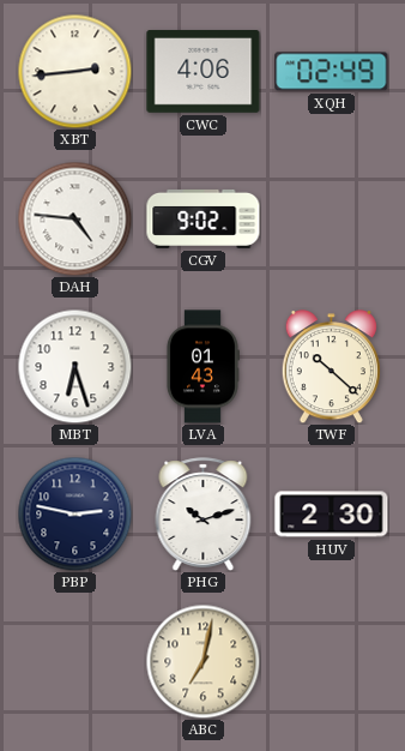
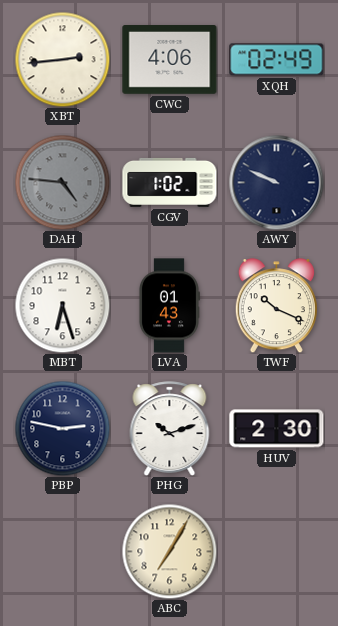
DAH dial: white -> grey (62, 182)
CGV: 9:02 -> 1:02 (170, 182)
AWY: none -> 9:49 (276, 182)
TWF: 10:22 -> 10:19 (276, 306)
ABC: 7:02 -> 7:05 (169, 551)
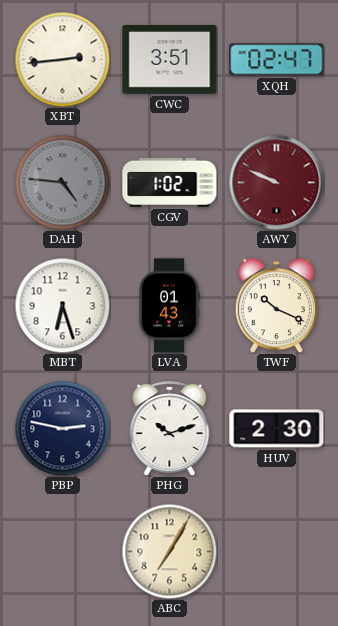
CWC: 4:06 -> 3:51 (170, 60)
XQH: 02:49 -> 02:47 (277, 60)
AWY dial: navy -> burgundy (276, 182)
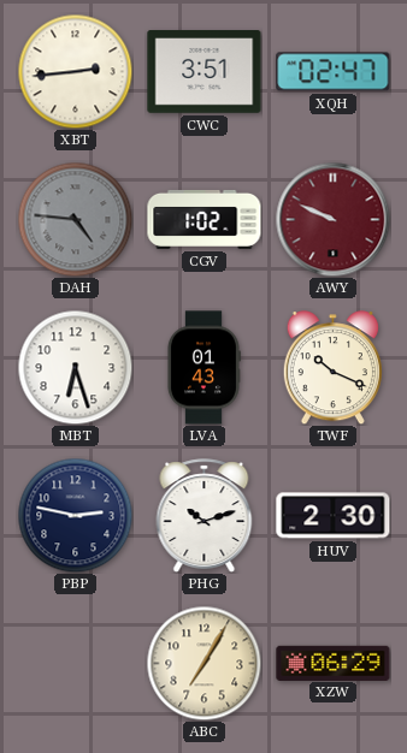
XZW: none -> 06:29 (334, 663)
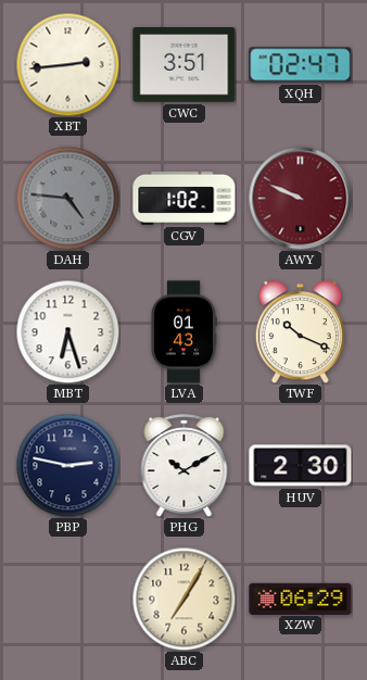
PHG: 10:12 -> 10:10 (185, 466)
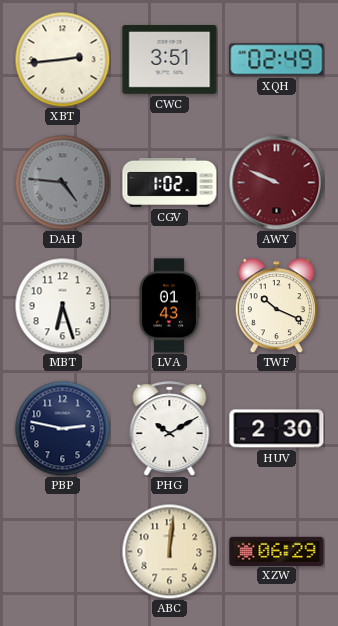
XQH: 02:47 -> 02:49 (277, 60)
ABC: 7:05 -> 12:01 (169, 551)
